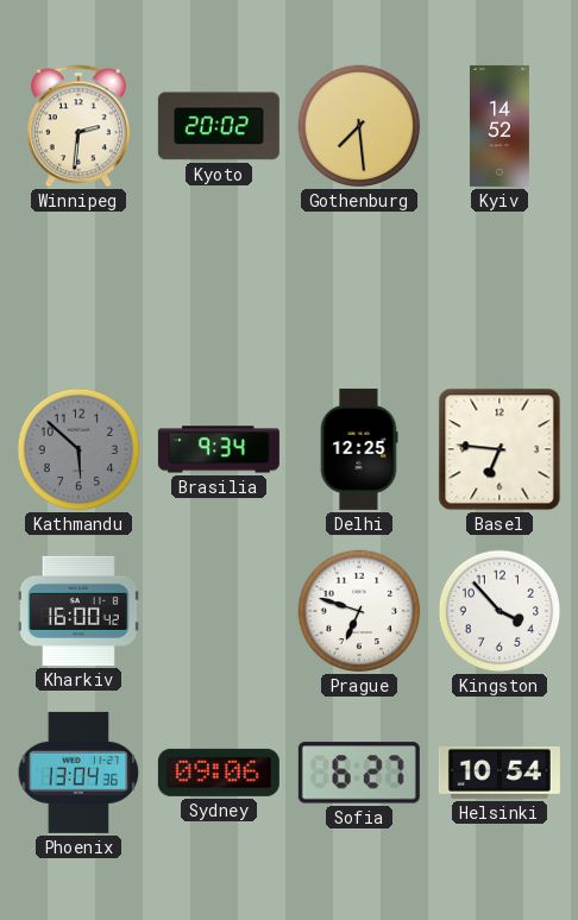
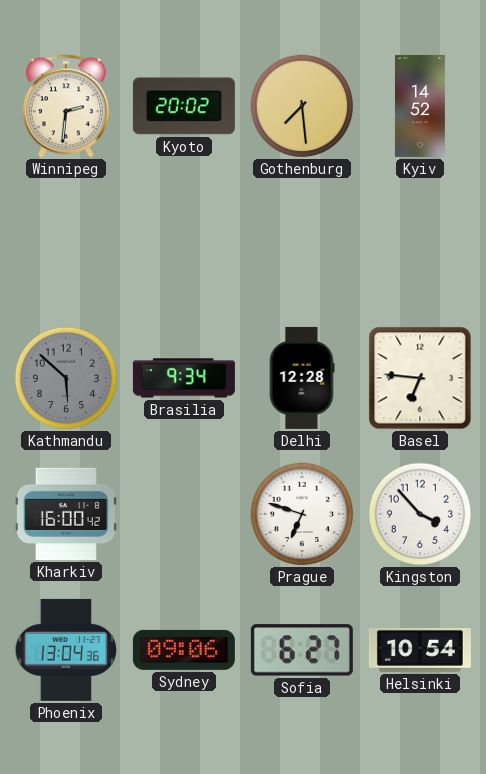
Delhi: 12:25 -> 12:28 (302, 378)
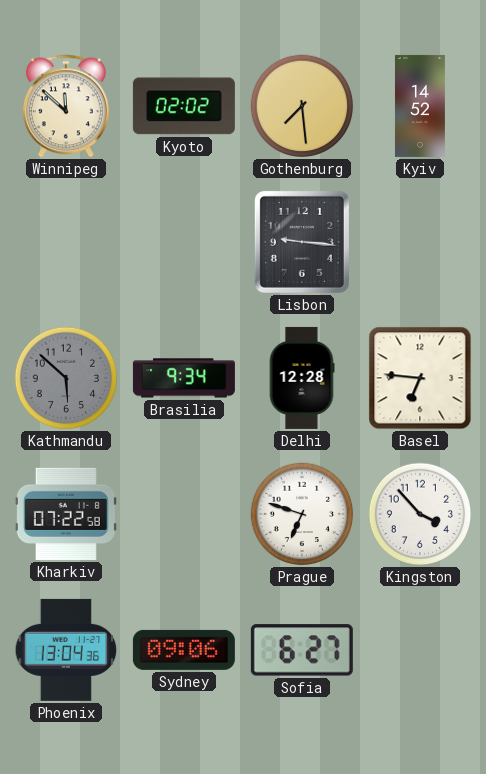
Winnipeg: 2:31 -> 11:52 (66, 106)
Kyoto: 20:02 -> 02:02 (184, 106)
Lisbon: none -> 9:16 (302, 242)
Kharkiv: 16:00 -> 07:22 (66, 514)
Helsinki: 10:54 -> none (420, 650)
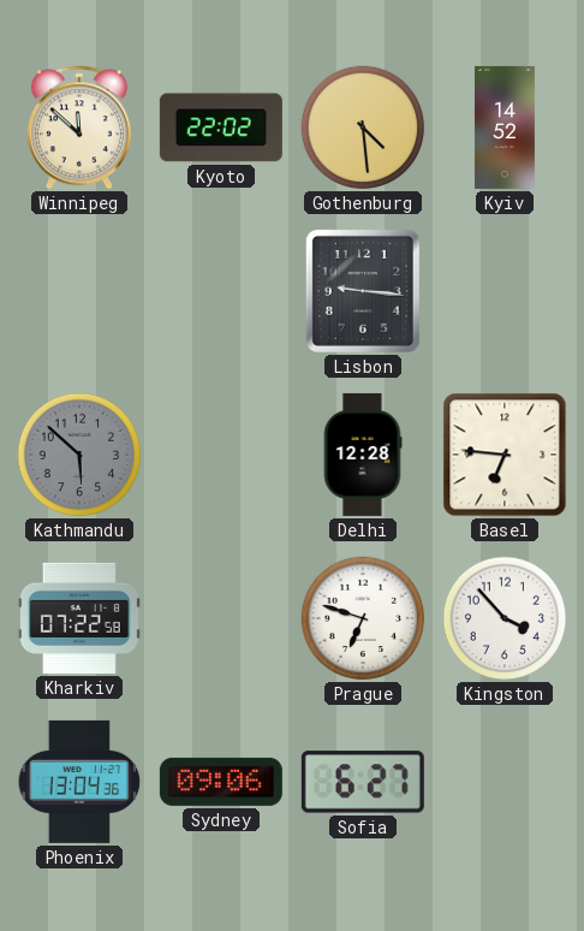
Kyoto: 02:02 -> 22:02 (221, 128)
Gothenburg: 7:29 -> 4:29 (363, 128)
Brasilia: 9:34 -> none (184, 378)
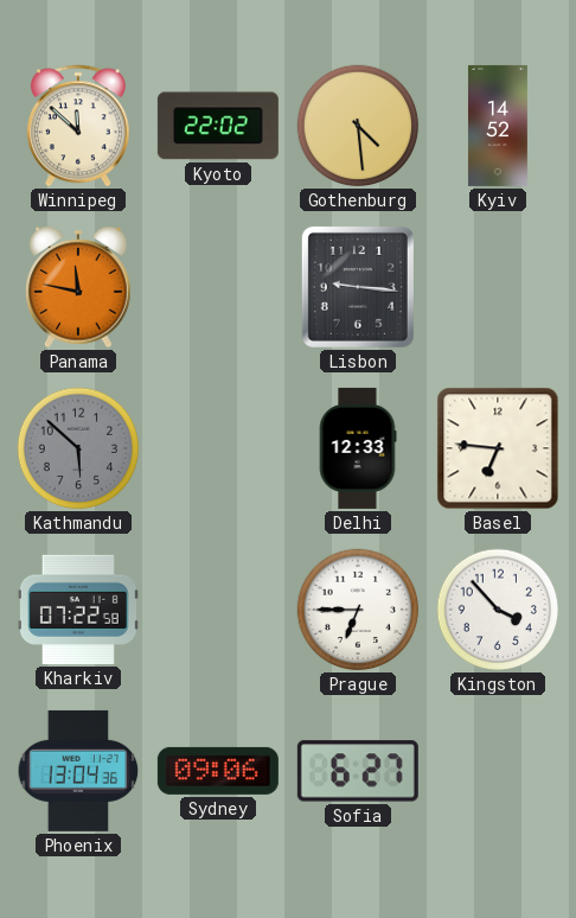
Panama: none -> 11:47 (78, 288)
Delhi: 12:28 -> 12:33 (358, 448)
Prague: 6:48 -> 6:45 (358, 610)
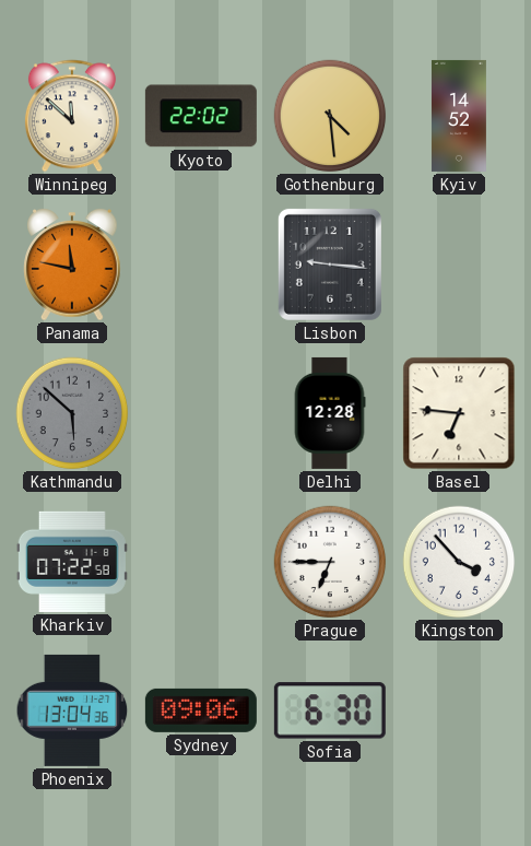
Delhi: 12:33 -> 12:28 (330, 413)
Sofia: 6:27 -> 6:30 (330, 710)
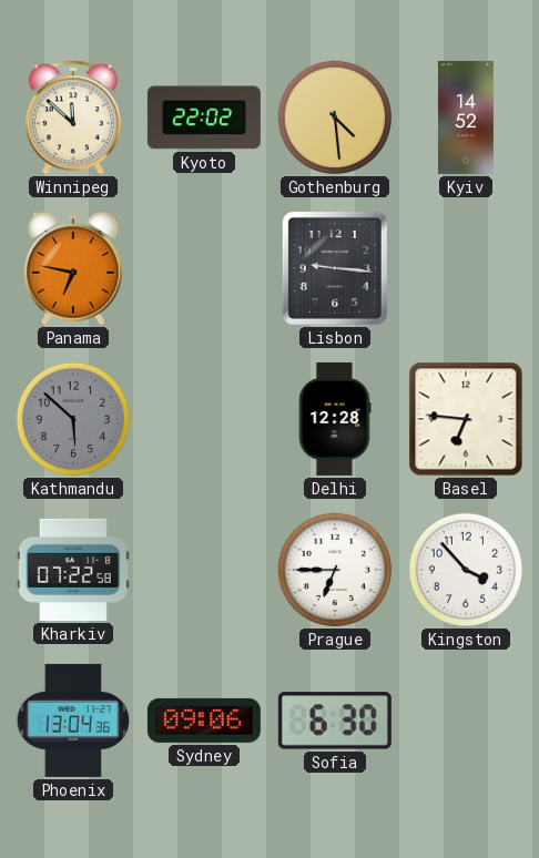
Panama: 11:47 -> 6:47 (73, 269)
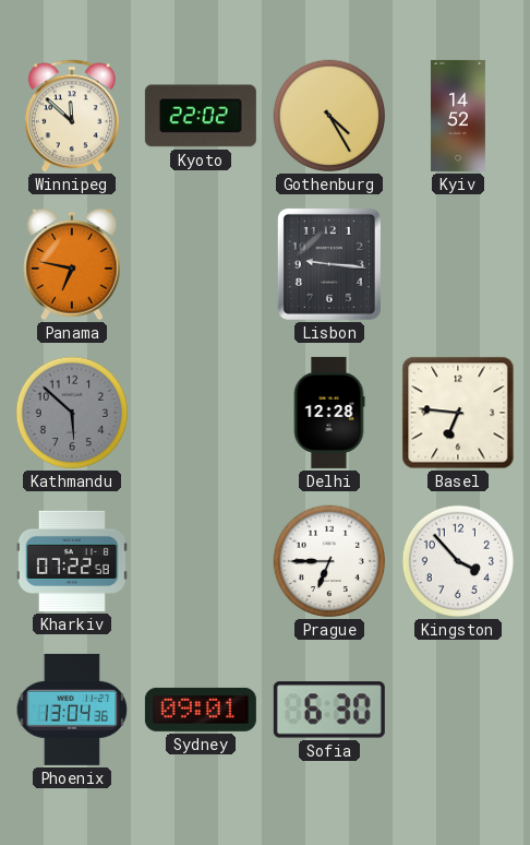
Gothenburg: 4:29 -> 4:25 (329, 116)
Sydney: 09:06 -> 09:01 (201, 710)
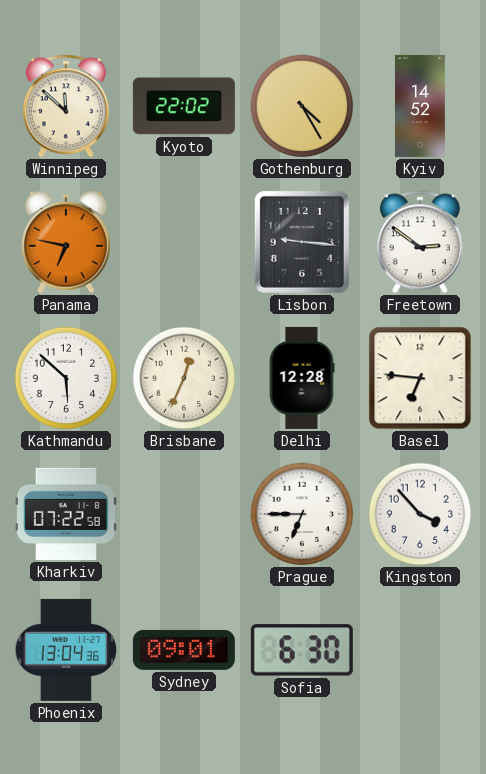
Freetown: none -> 2:51 (420, 242)
Kathmandu dial: grey -> white (66, 378)
Brisbane: none -> 12:34 (184, 378)
